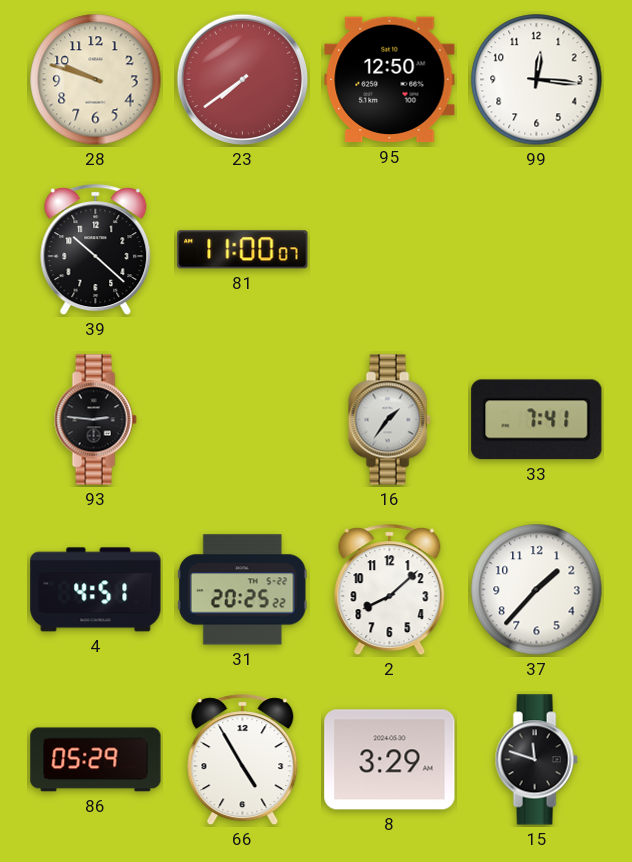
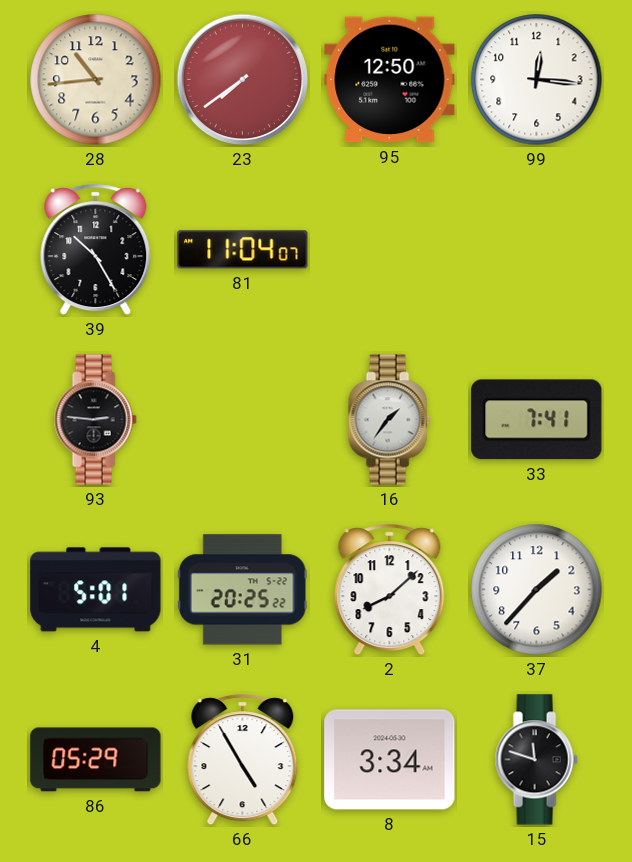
28: 9:48 -> 10:44 (96, 80)
39: 10:22 -> 10:25 (96, 250)
81: 11:00 -> 11:04 (243, 250)
4: 4:51 -> 5:01 (96, 590)
8: 3:29 -> 3:34 (390, 760)
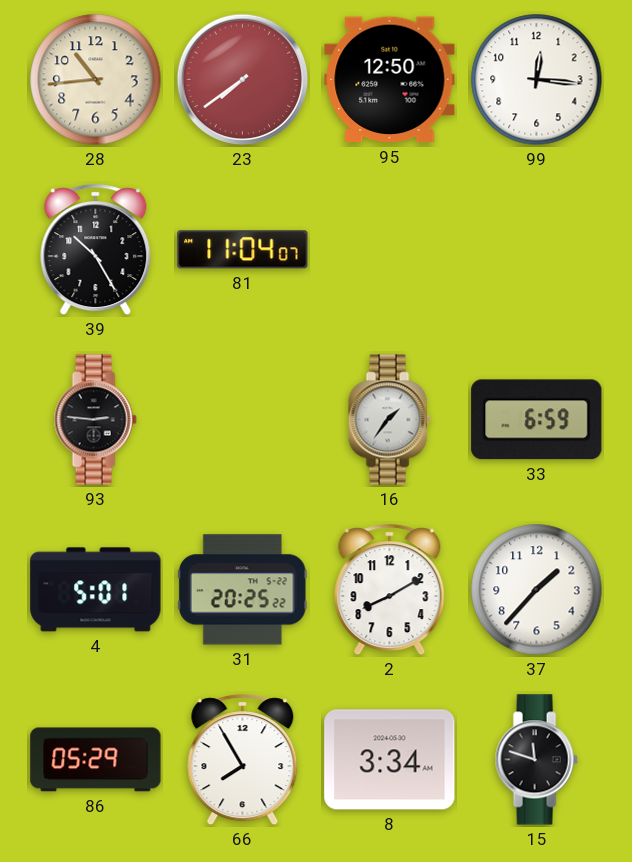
33: 7:41 -> 6:59 (537, 420)
2: 8:08 -> 8:10 (390, 590)
66: 4:55 -> 7:55 (243, 760)
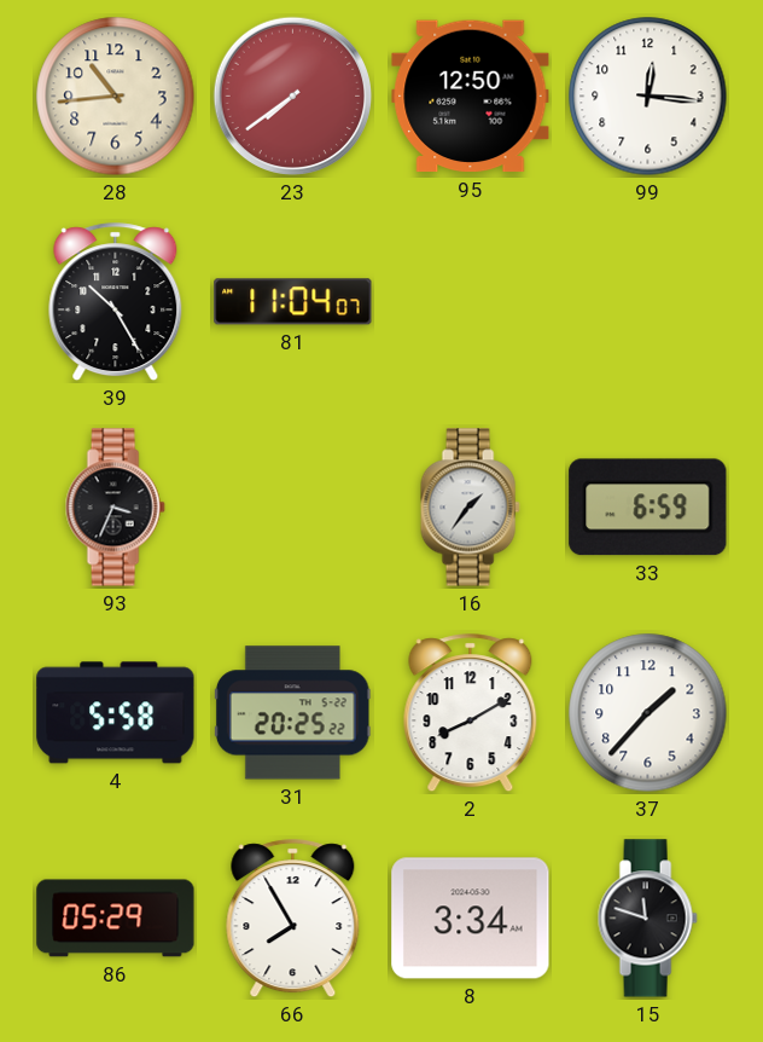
93: 2:46 -> 3:34 (115, 508)
4: 5:01 -> 5:58 (116, 713)
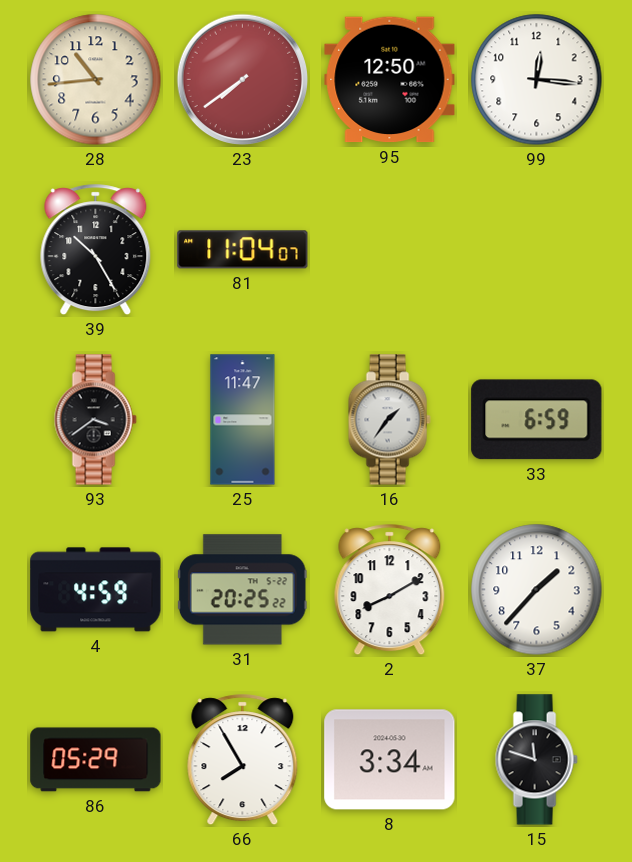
93: 3:34 -> 3:39 (95, 420)
25: none -> 11:47 (243, 420)
4: 5:58 -> 4:59 (96, 590)
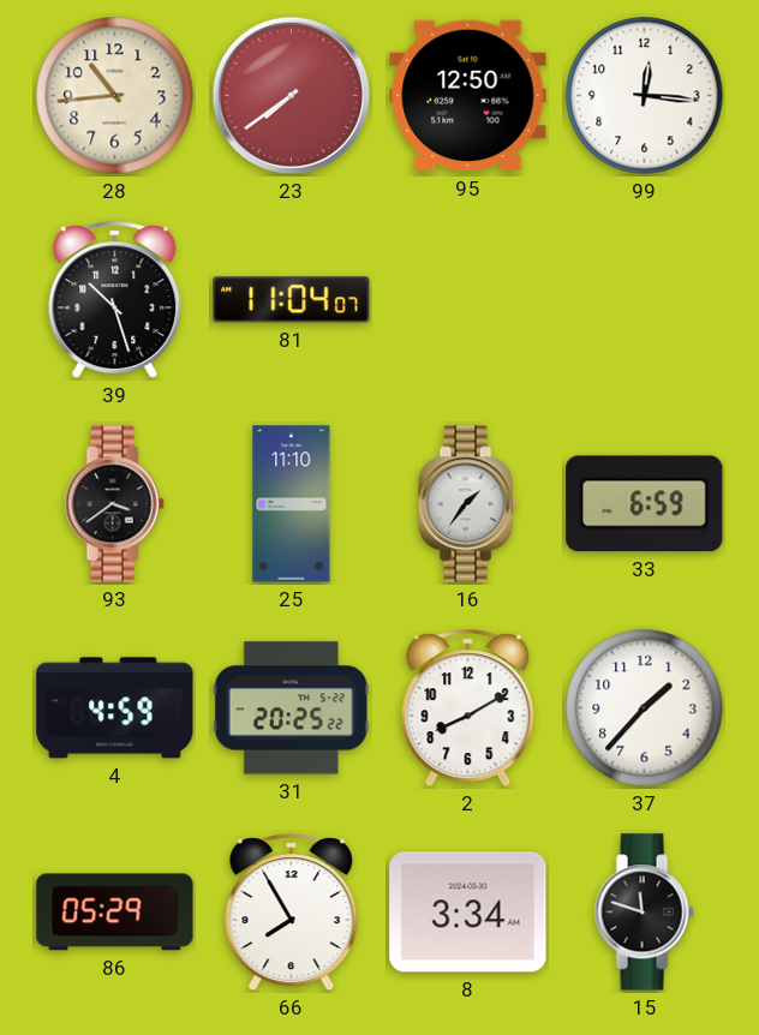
39: 10:25 -> 10:27 (115, 300)
25: 11:47 -> 11:10 (292, 504)
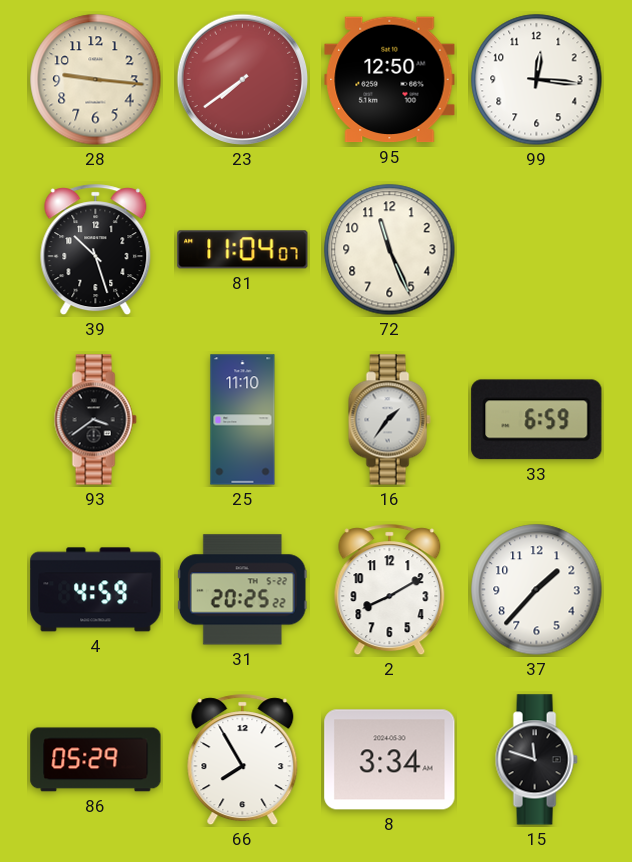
28: 10:44 -> 9:16 (96, 80)
72: none -> 11:26 (390, 250)
